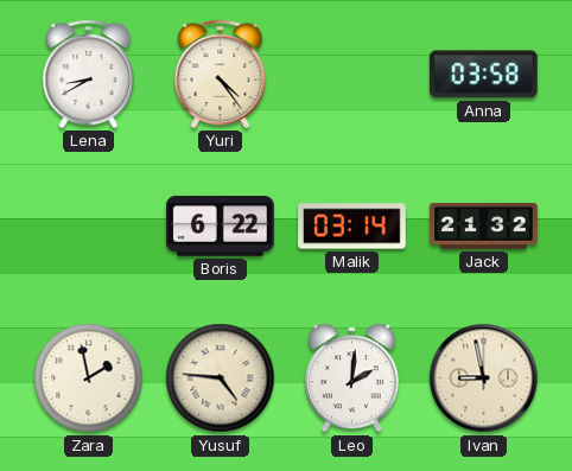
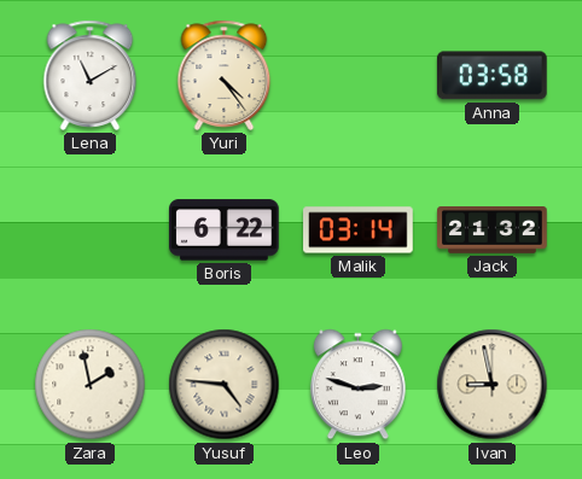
Lena: 8:40 -> 11:10 (91, 75)
Leo: 2:01 -> 2:48 (357, 385)
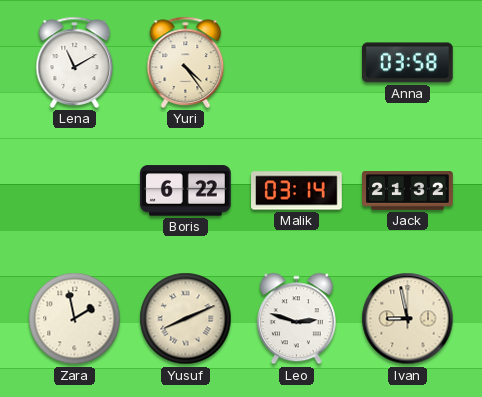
Yusuf: 4:46 -> 8:11 (186, 319)
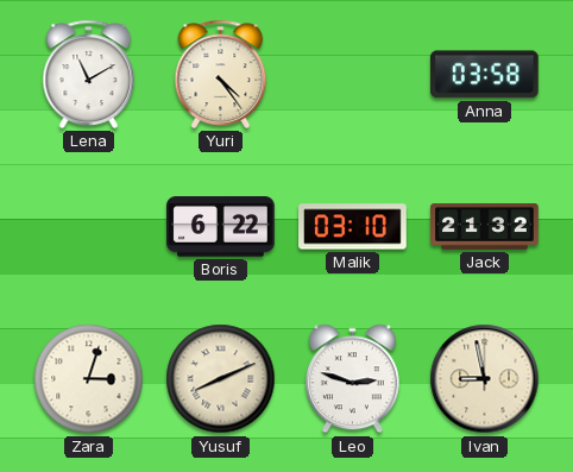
Malik: 03:14 -> 03:10 (353, 227)
Zara: 1:58 -> 3:03 (89, 379)
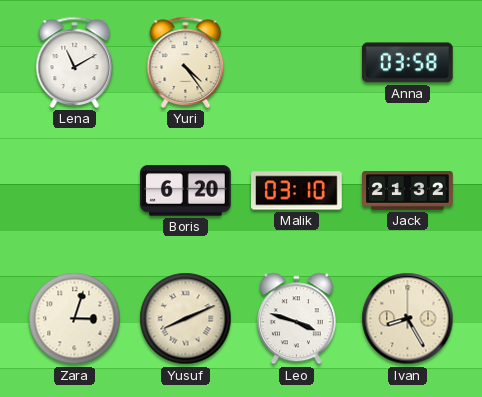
Boris: 6:22 -> 6:20 (186, 191)
Leo: 2:48 -> 3:48 (296, 319)
Ivan: 8:58 -> 8:25 (408, 319)
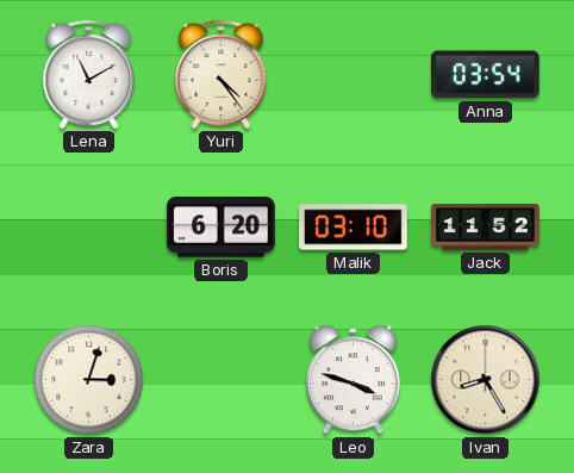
Anna: 03:58 -> 03:54 (485, 75)
Jack: 21:32 -> 11:52 (486, 228)
Yusuf: 8:11 -> none (186, 319)
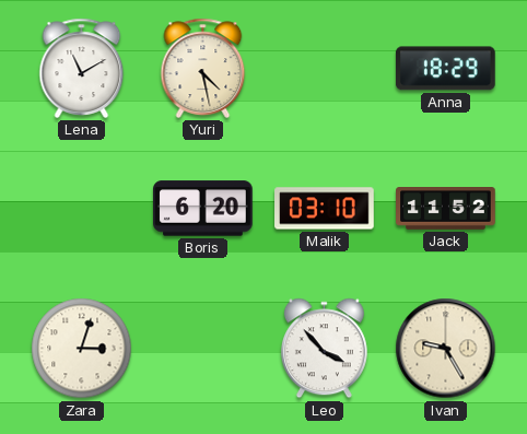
Yuri: 4:24 -> 4:28 (203, 68)
Anna: 03:54 -> 18:29 (445, 69)
Leo: 3:48 -> 3:53 (324, 349)
Ivan: 8:25 -> 9:25 (446, 349)
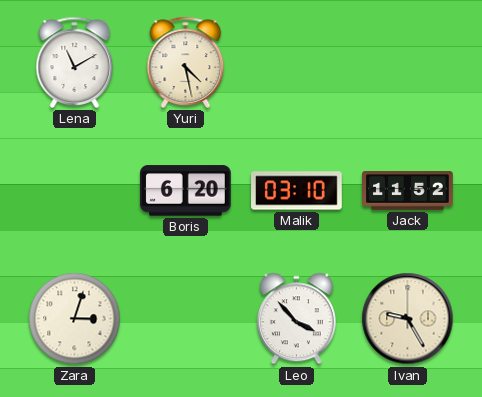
Anna: 18:29 -> none (445, 69)
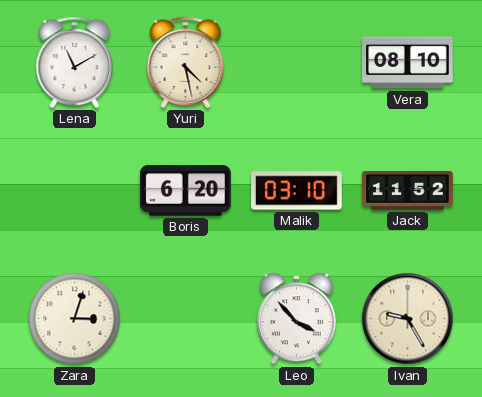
Vera: none -> 08:10 (408, 63)
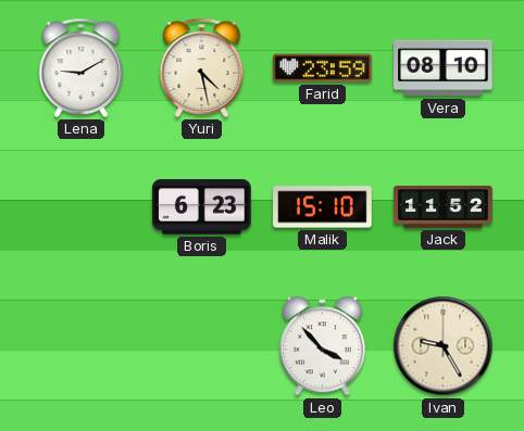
Lena: 11:10 -> 9:10 (82, 67)
Farid: none -> 23:59 (323, 68)
Boris: 6:20 -> 6:23 (202, 207)
Malik: 03:10 -> 15:10 (323, 207)
Zara: 3:03 -> none (75, 319)
